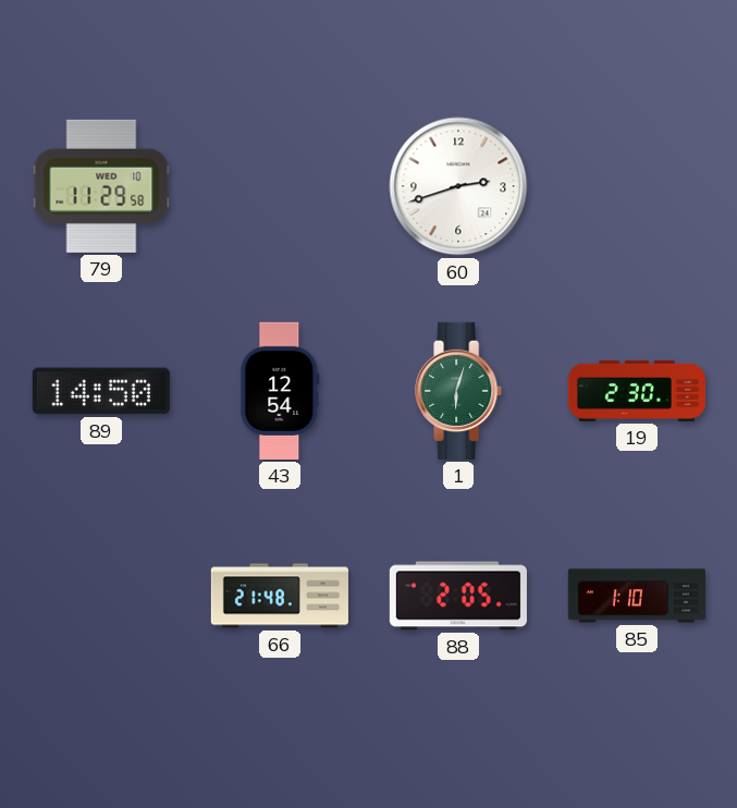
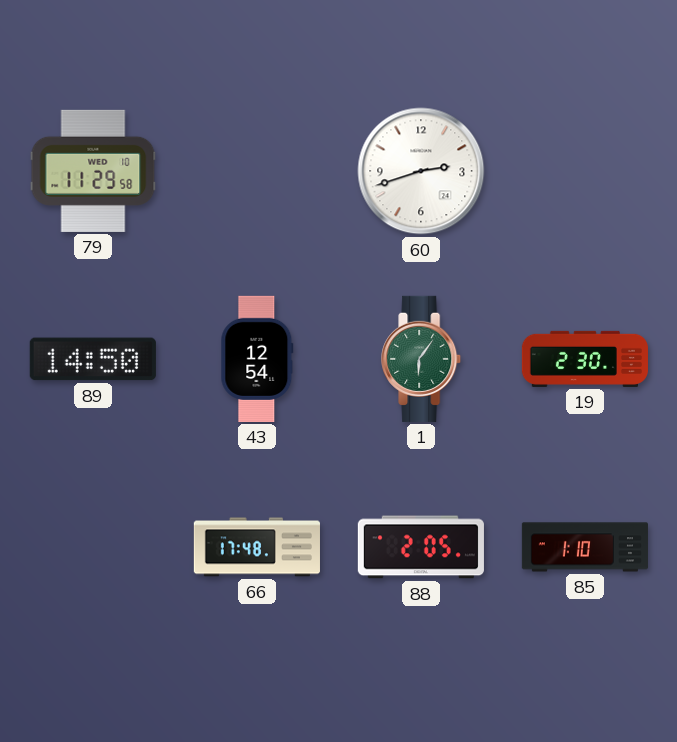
1: 6:03 -> 6:06 (422, 359)
66: 21:48 -> 17:48 (257, 547)
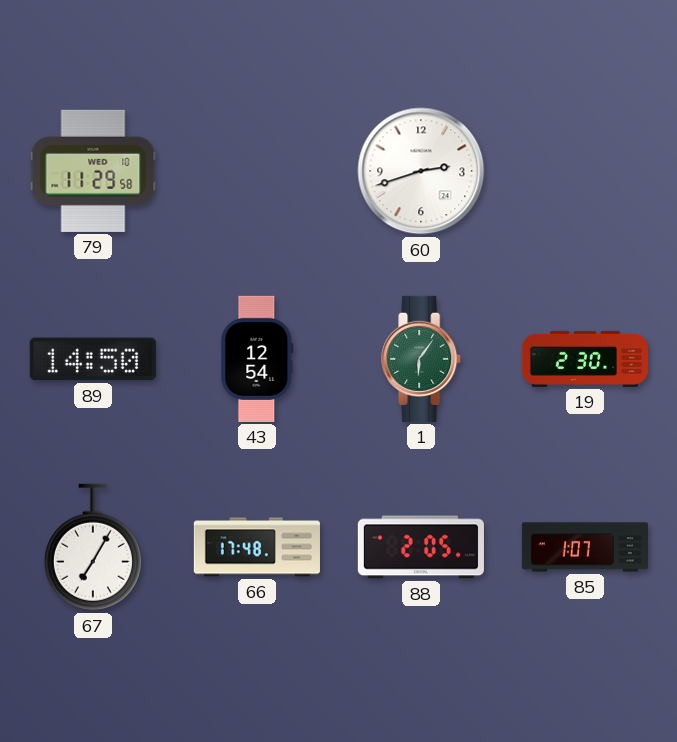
67: none -> 7:05 (93, 547)
85: 1:10 -> 1:07 (585, 547)
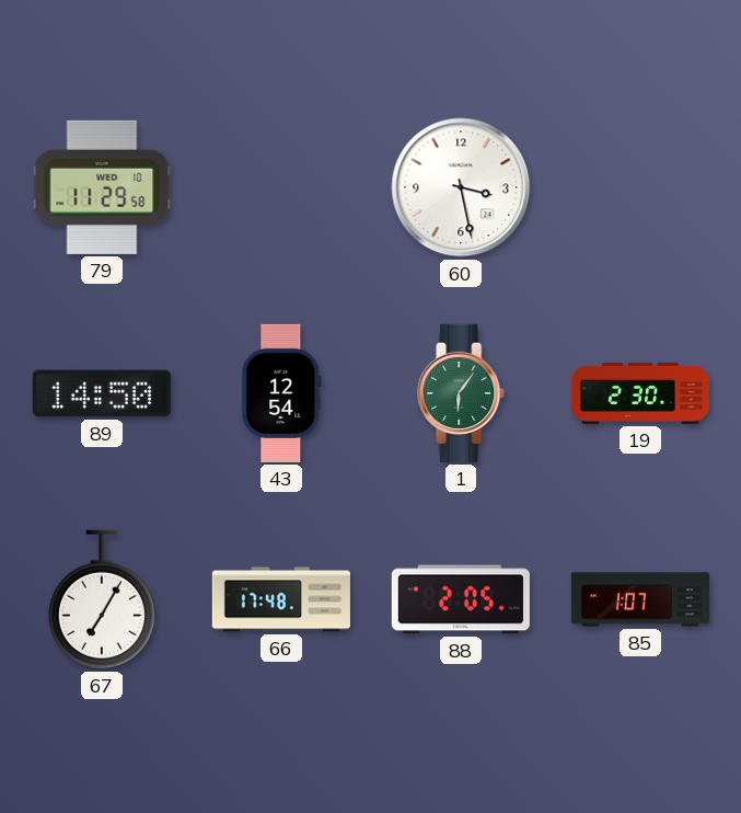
60: 2:42 -> 3:28 (461, 187)
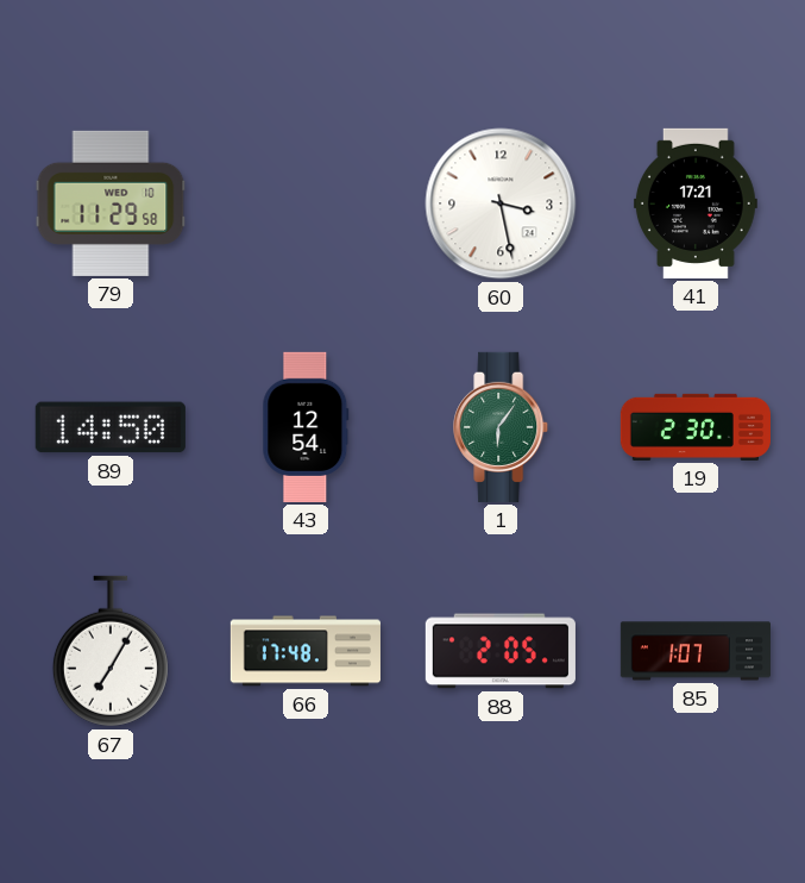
41: none -> 17:21 (696, 203)
